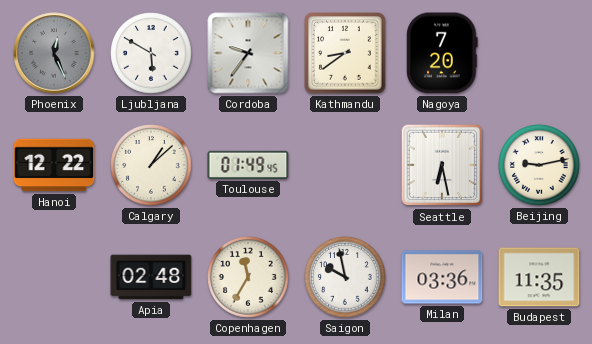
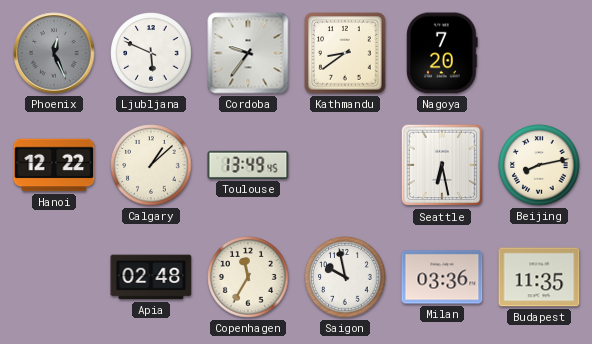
Ljubljana: 5:50 -> 5:49 (151, 53)
Toulouse: 01:49 -> 13:49 (248, 165)
Beijing: 9:13 -> 8:13 (539, 165)
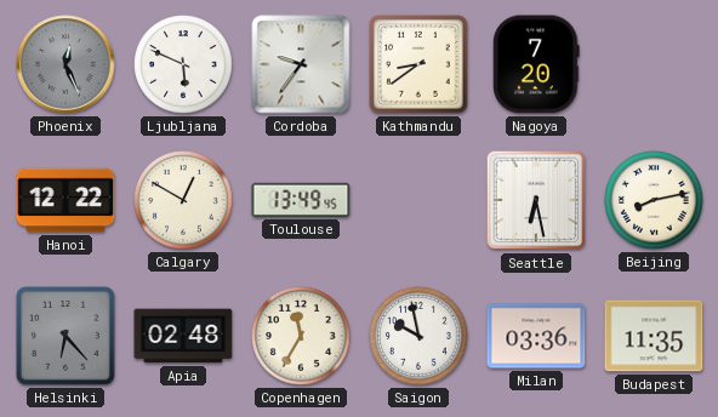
Calgary: 1:08 -> 12:50 (183, 200)
Helsinki: none -> 6:23 (65, 336)
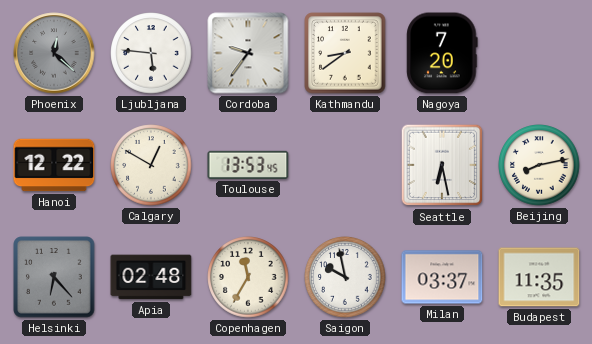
Phoenix: 12:26 -> 12:22 (54, 53)
Ljubljana: 5:49 -> 5:46 (151, 53)
Toulouse: 13:49 -> 13:53 (248, 165)
Milan: 03:36 -> 03:37 (442, 277)
